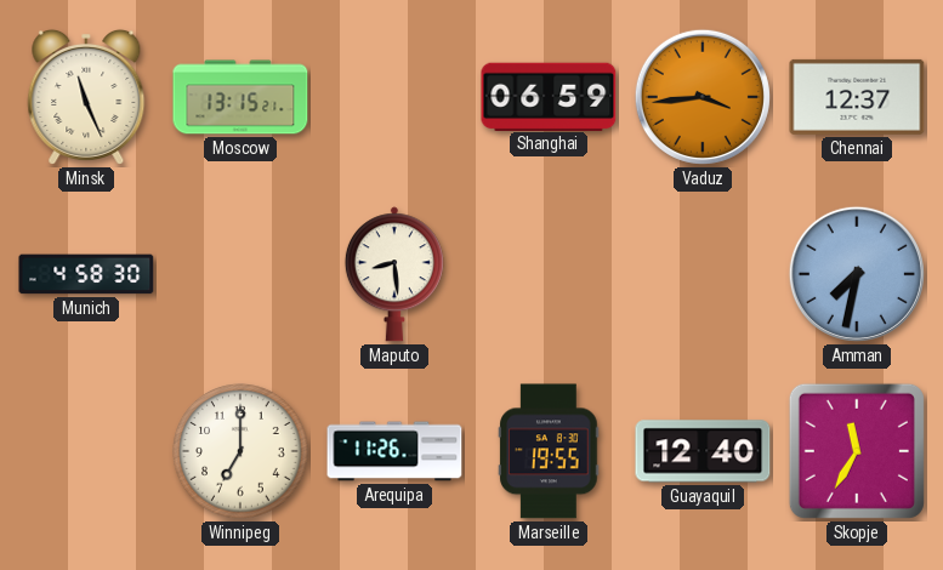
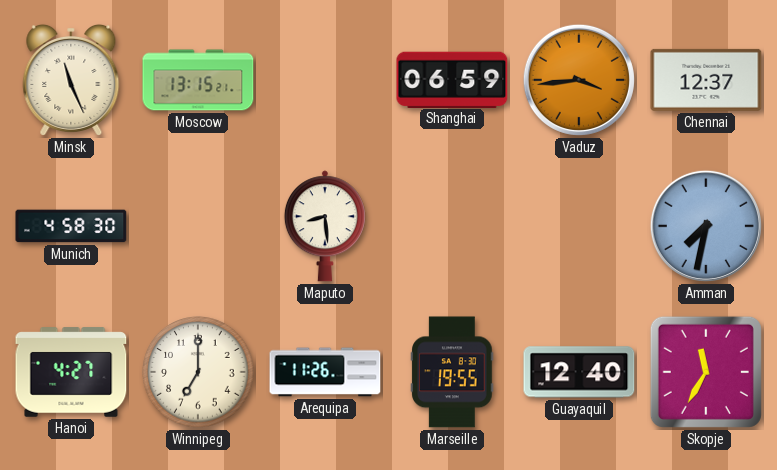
Hanoi: none -> 4:27 (71, 372)
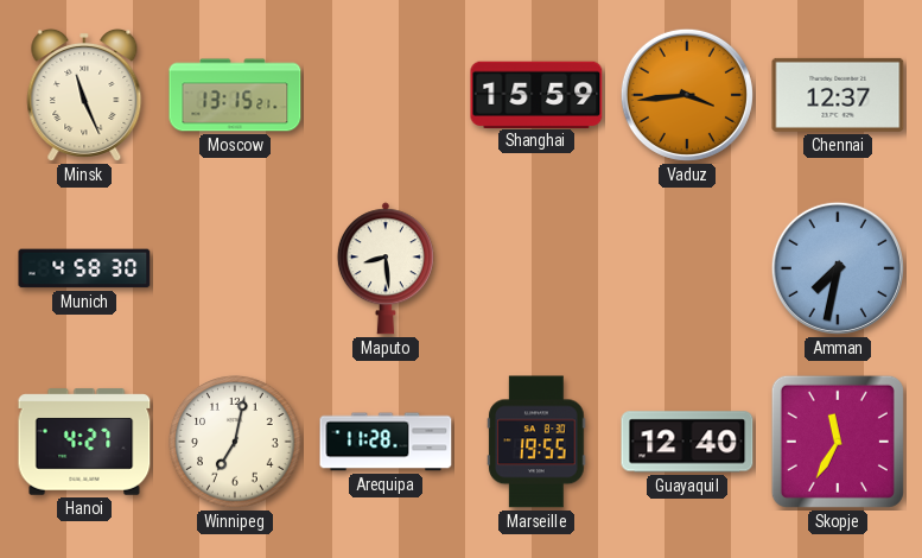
Shanghai: 06:59 -> 15:59 (536, 94)
Winnipeg: 7:00 -> 7:02 (235, 442)
Arequipa: 11:26 -> 11:28 (386, 442)
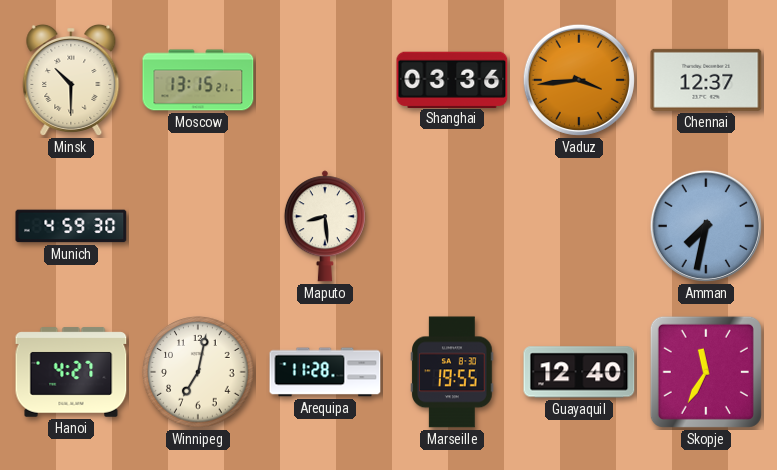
Minsk: 11:26 -> 10:30 (71, 80)
Shanghai: 15:59 -> 03:36 (452, 79)
Munich: 4:58 -> 4:59 (71, 226)
